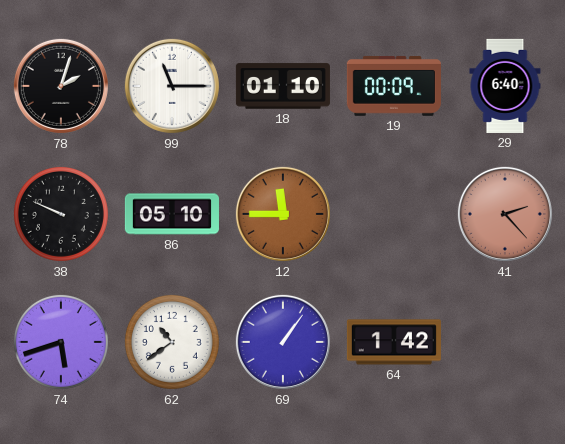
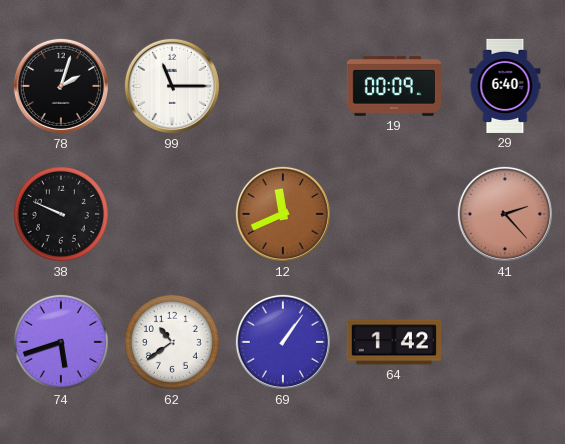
18: 01:10 -> none (283, 86)
86: 05:10 -> none (172, 214)
12: 11:45 -> 11:41 (283, 214)
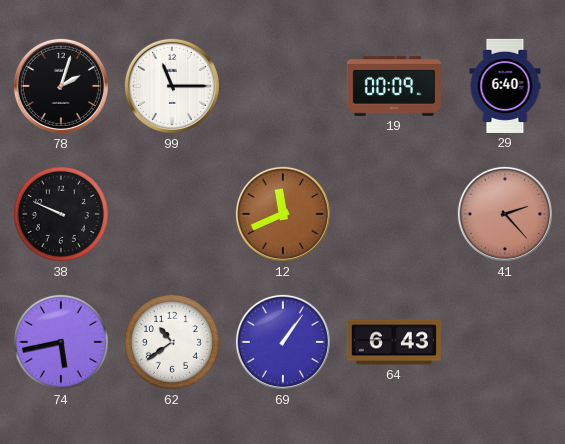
74: 5:42 -> 5:43 (61, 342)
64: 1:42 -> 6:43 (394, 342)
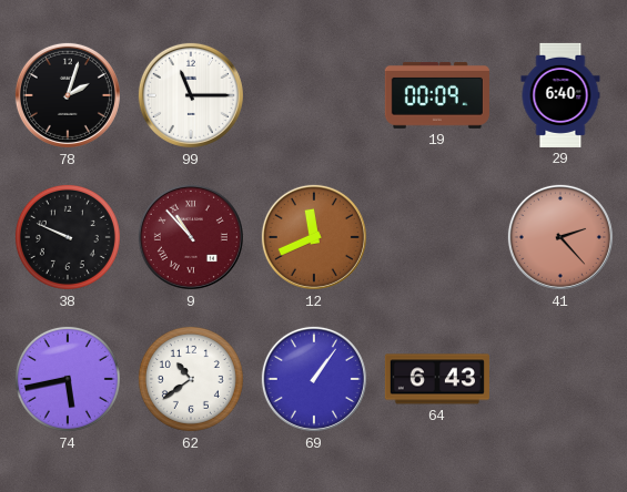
9: none -> 10:53 (191, 237)
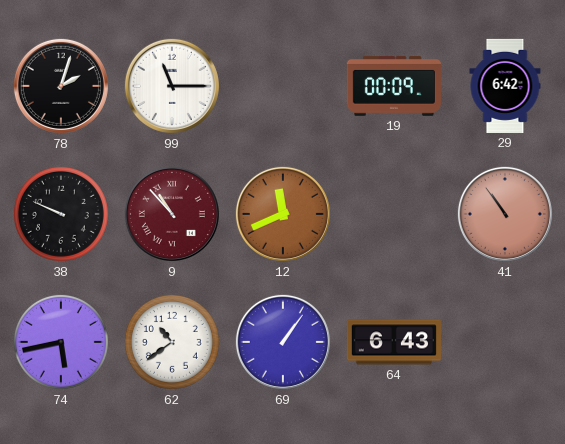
29: 6:40 -> 6:42 (505, 86)
41: 2:23 -> 10:54 (505, 214)
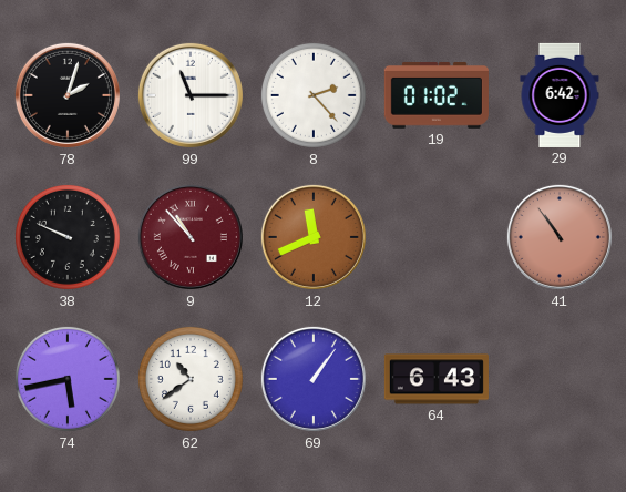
8: none -> 2:23 (314, 95)
19: 00:09 -> 01:02 (437, 95)
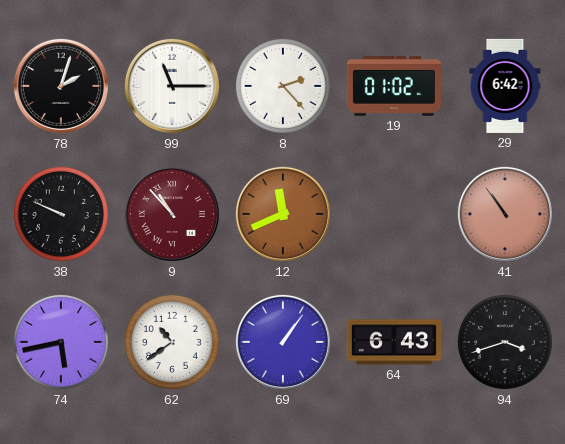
94: none -> 3:42 (505, 342)
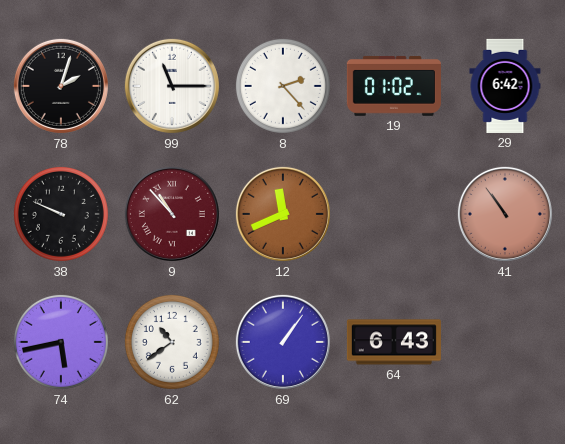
94: 3:42 -> none (505, 342)
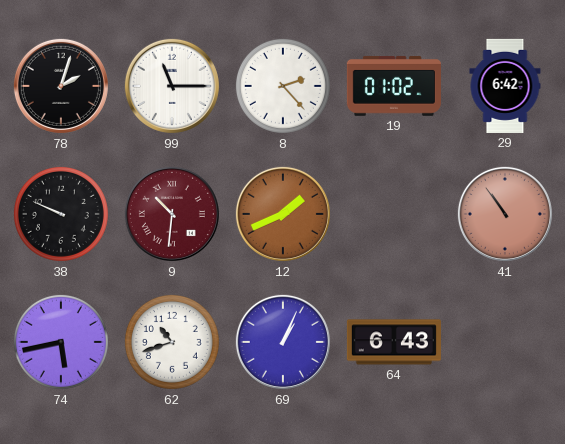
9: 10:53 -> 10:31 (172, 214)
12: 11:41 -> 1:41 (283, 214)
62: 10:39 -> 10:42 (172, 342)
69: 1:06 -> 1:04 (283, 342)
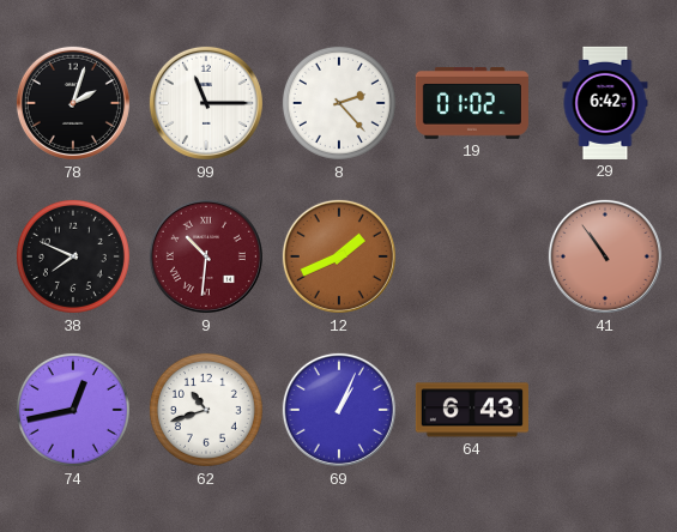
38: 9:49 -> 7:49 (73, 256)
74: 5:43 -> 12:43 (73, 410)
